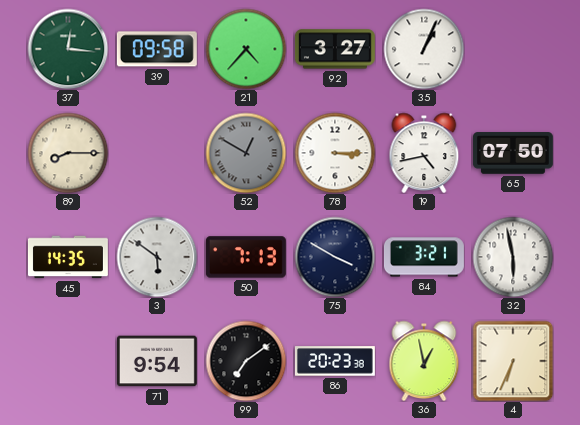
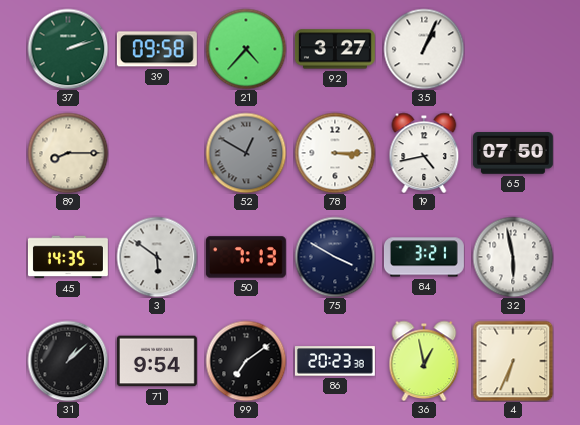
37: 12:16 -> 2:12 (68, 49)
31: none -> 1:08 (68, 361)
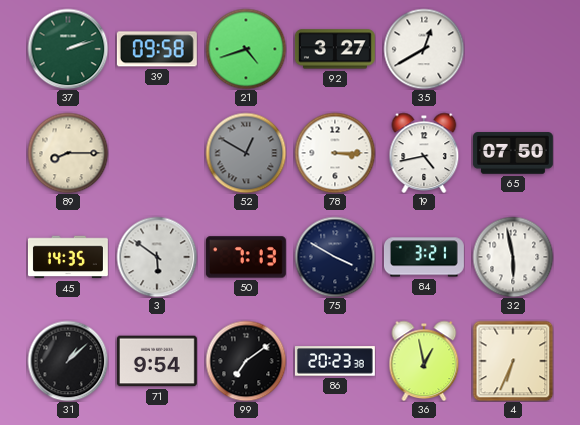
21: 4:37 -> 4:42 (246, 49)
35: 1:04 -> 12:40 (424, 49)
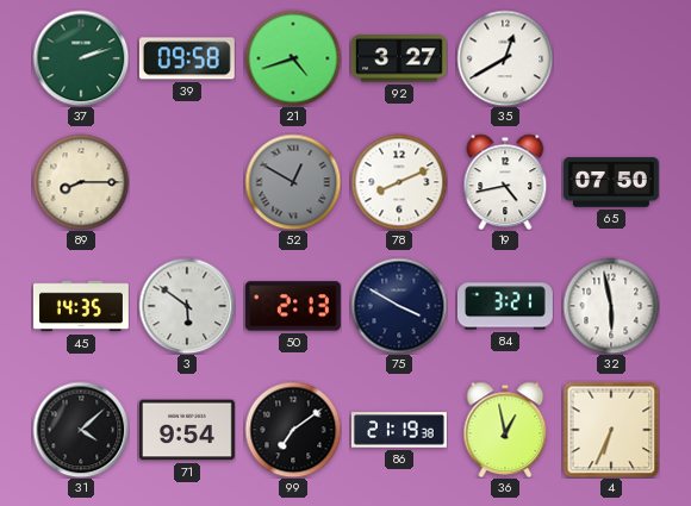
78: 3:15 -> 8:11 (399, 182)
50: 7:13 -> 2:13 (293, 306)
31: 1:08 -> 4:08 (81, 430)
86: 20:23 -> 21:19 (399, 430)
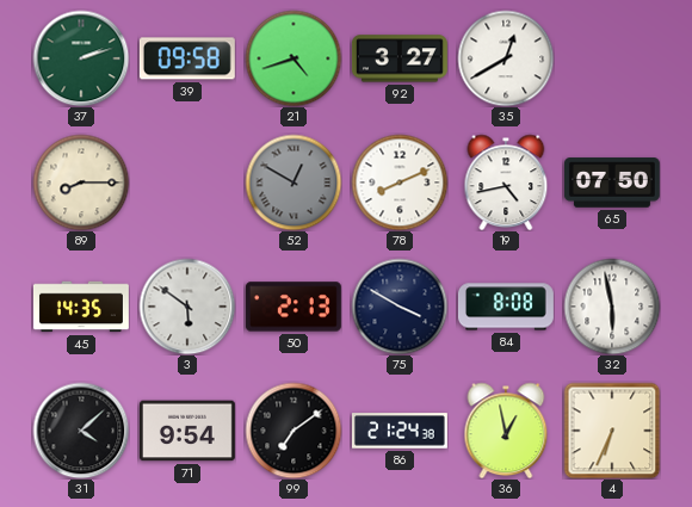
84: 3:21 -> 8:08 (507, 307)
86: 21:19 -> 21:24 (400, 431)
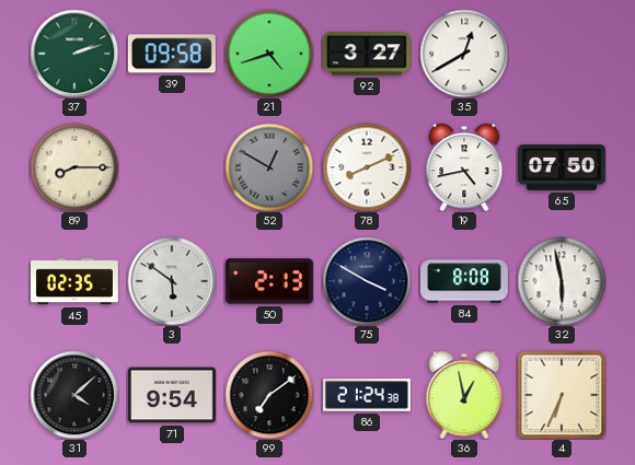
45: 14:35 -> 02:35 (74, 281)
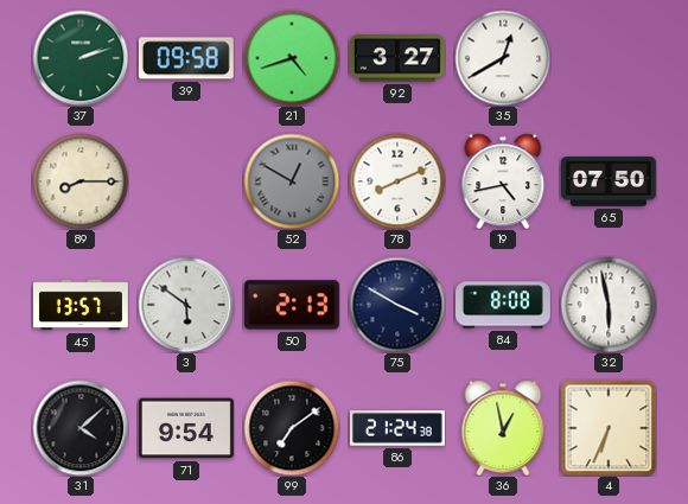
45: 02:35 -> 13:57 (81, 305)
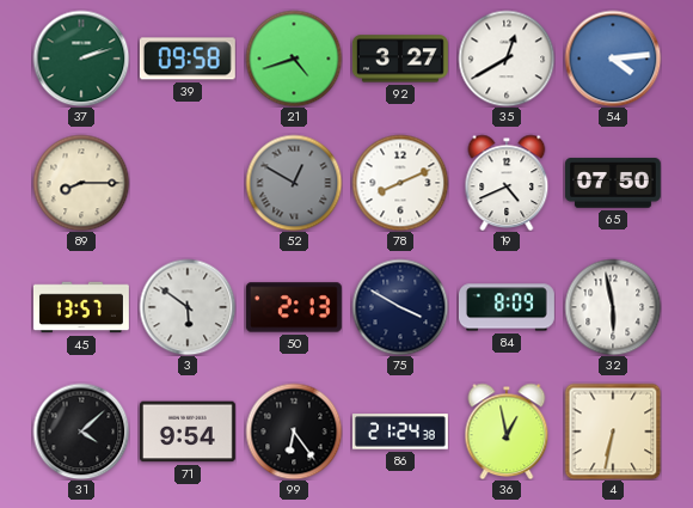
54: none -> 4:14 (613, 59)
19: 4:43 -> 4:41 (507, 183)
84: 8:08 -> 8:09 (508, 307)
99: 7:09 -> 6:24 (294, 432)
4: 6:34 -> 6:32 (613, 432)
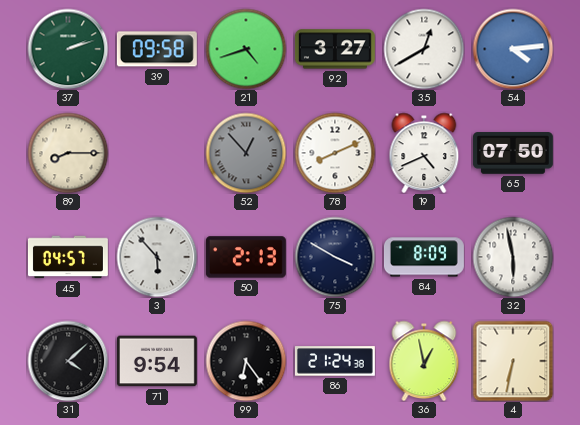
52: 12:50 -> 12:53 (246, 153)
45: 13:57 -> 04:57 (68, 257)
3: 5:51 -> 5:53 (157, 257)
